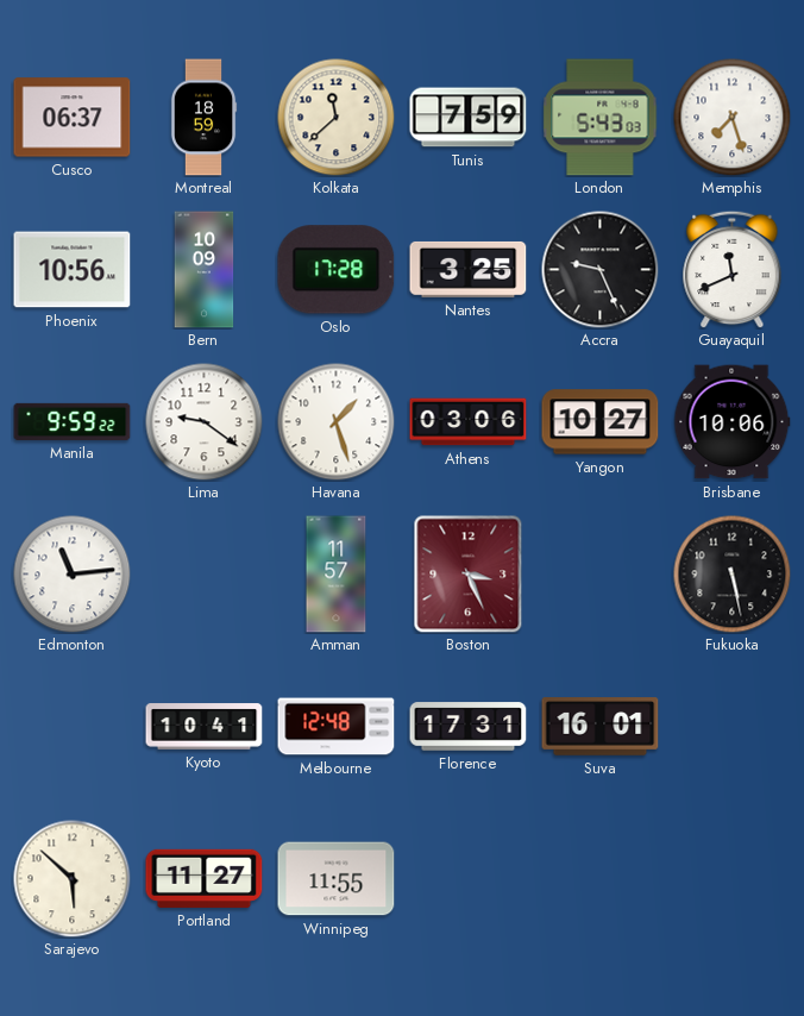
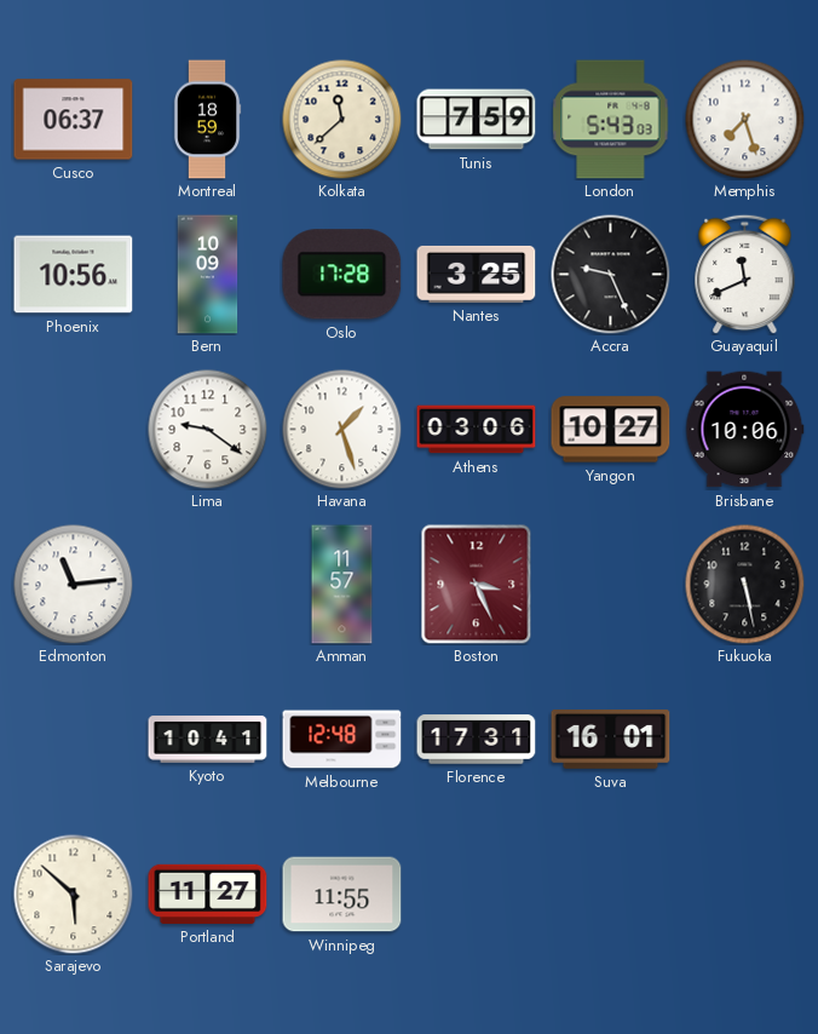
Manila: 9:59 -> none (73, 421)
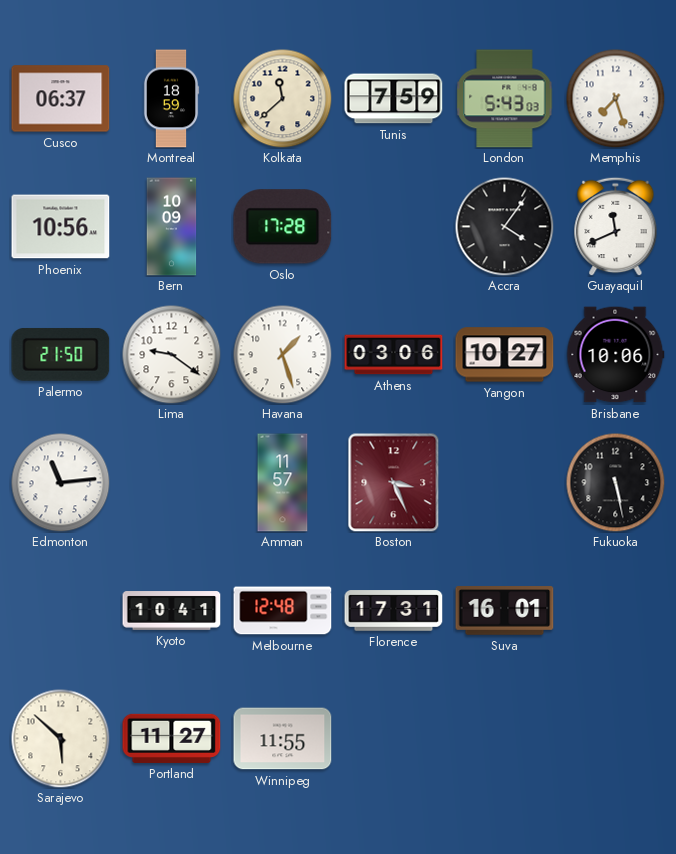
Nantes: 3:25 -> none (477, 274)
Accra: 9:26 -> 4:06 (505, 227)
Palermo: none -> 21:50 (61, 354)
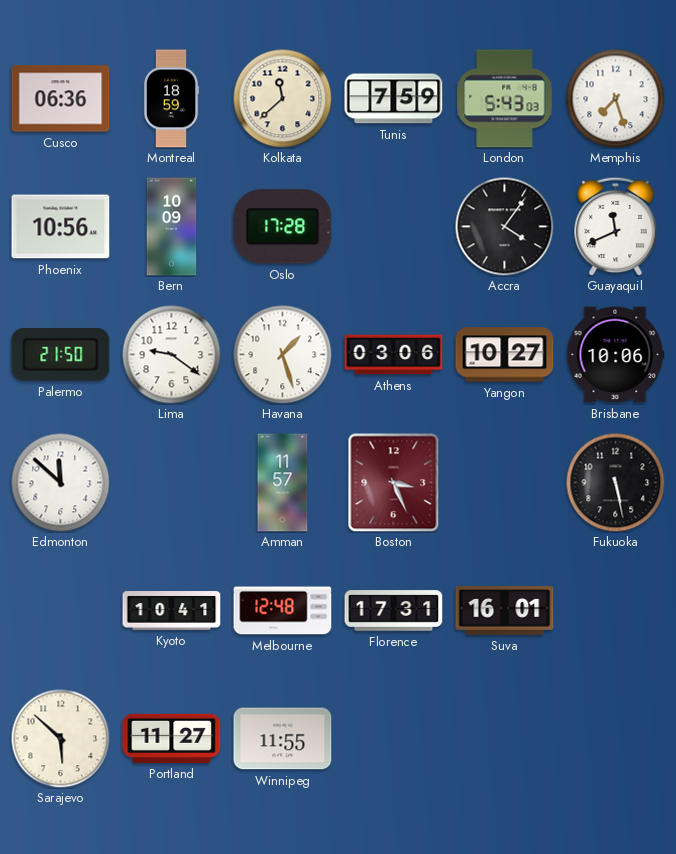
Cusco: 06:37 -> 06:36 (61, 99)
Edmonton: 11:14 -> 11:52 (61, 483)
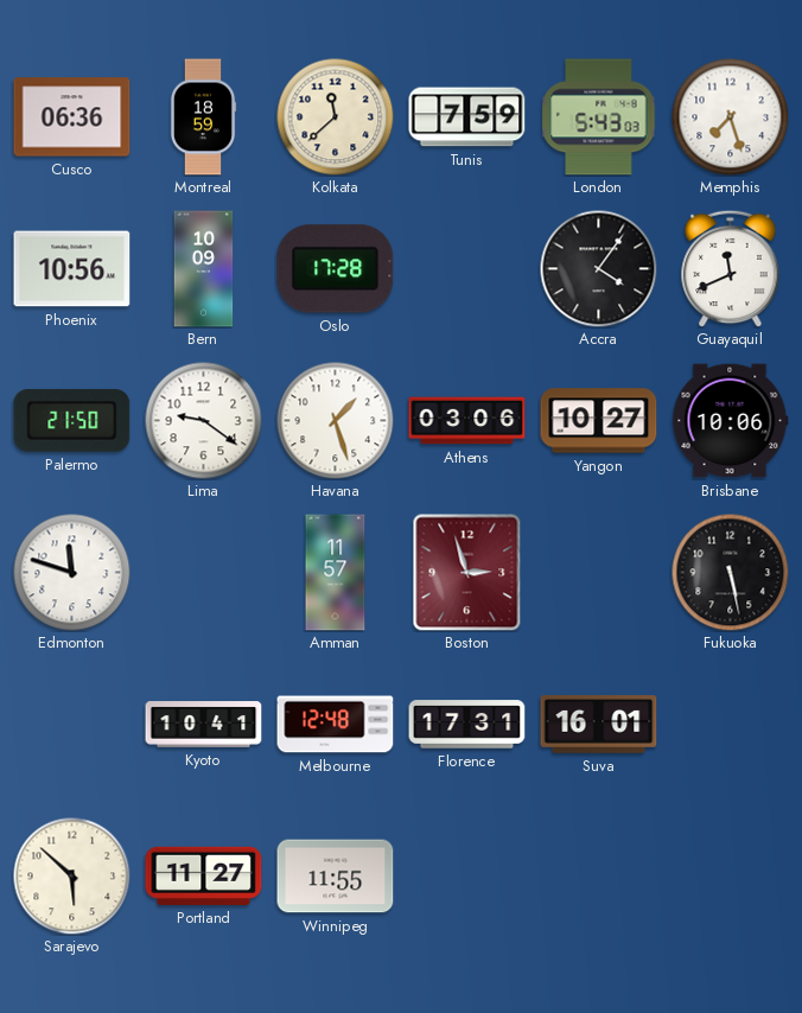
Edmonton: 11:52 -> 11:48 (72, 573)
Boston: 3:26 -> 2:57 (467, 573)
